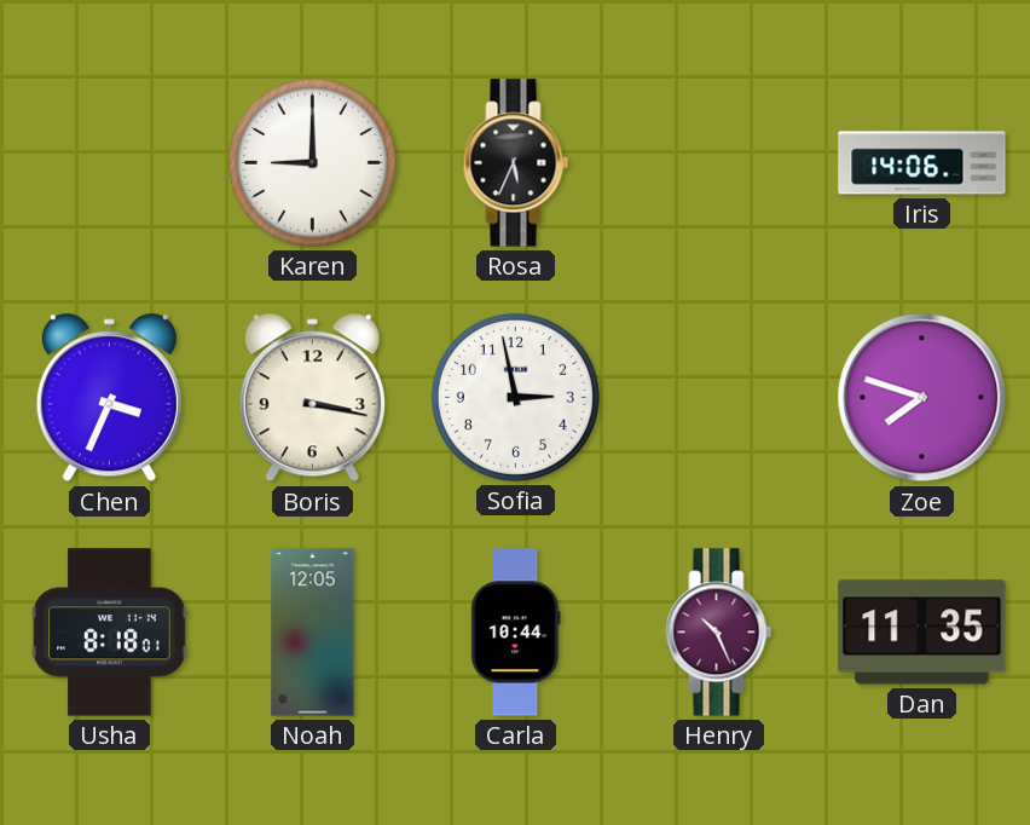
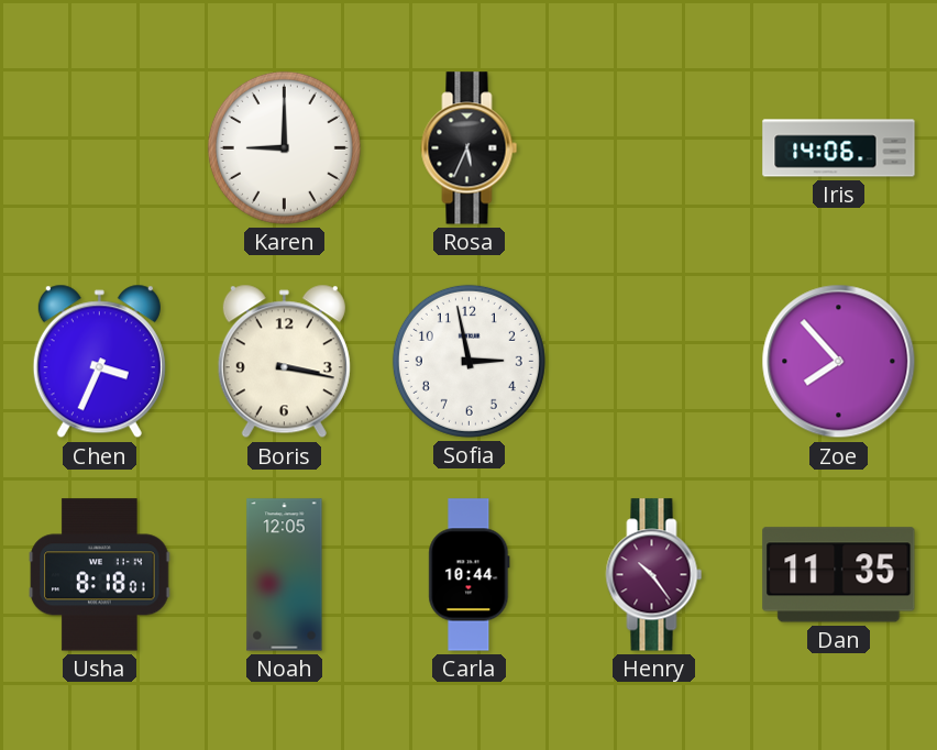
Zoe: 7:48 -> 7:53 (839, 362)
Henry: 10:26 -> 10:24 (654, 575)
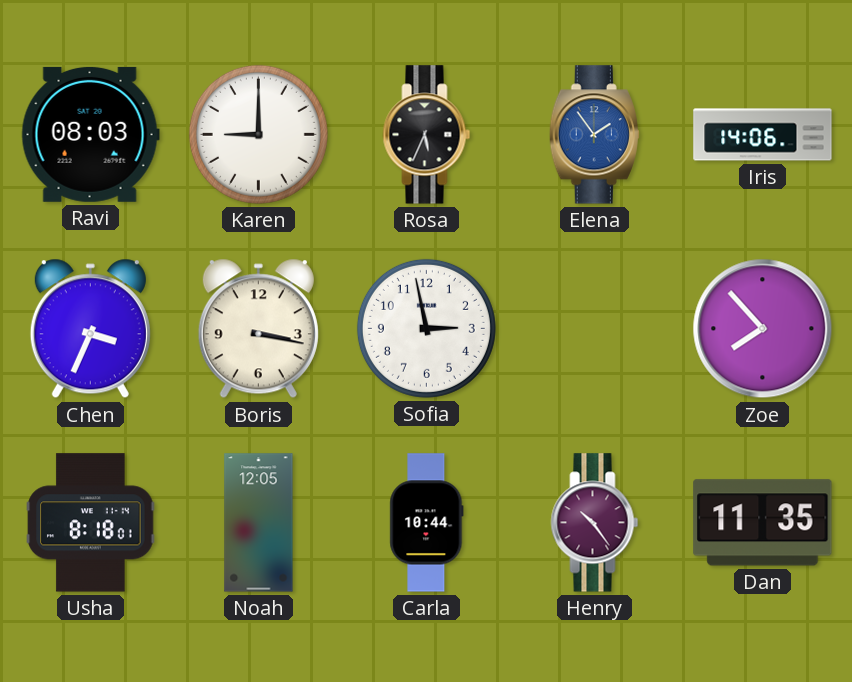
Ravi: none -> 08:03 (90, 134)
Elena: none -> 1:54 (594, 135)
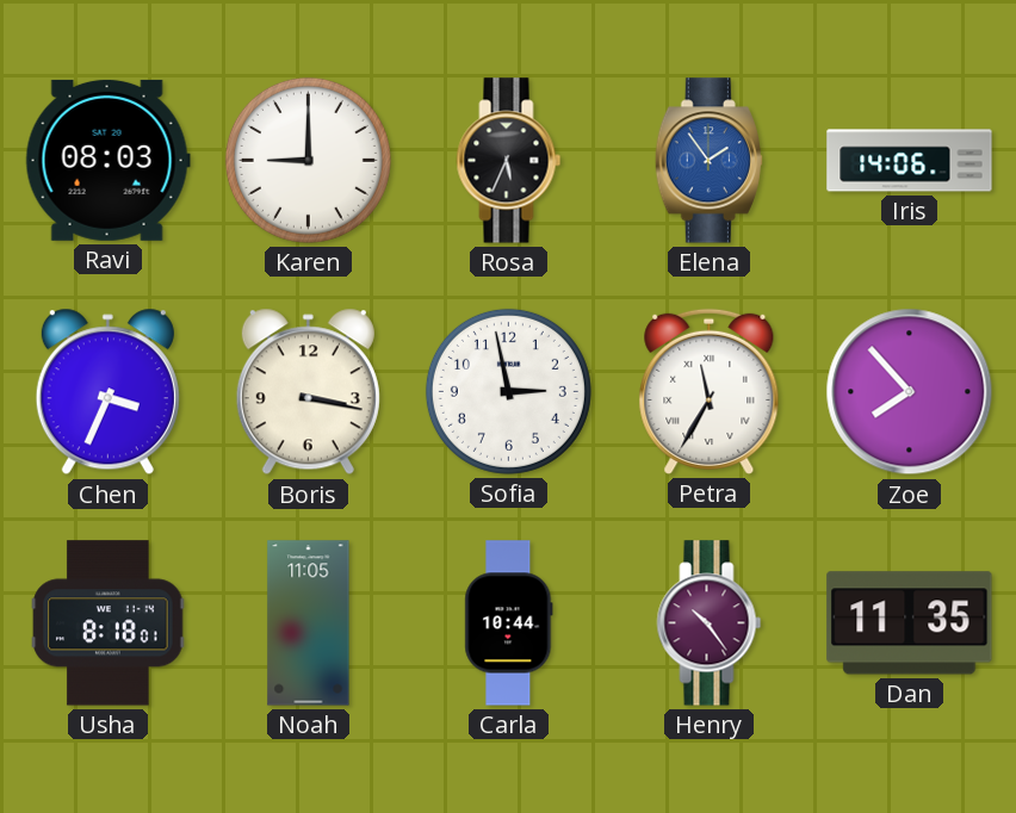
Petra: none -> 11:35 (710, 391)
Noah: 12:05 -> 11:05 (309, 623)
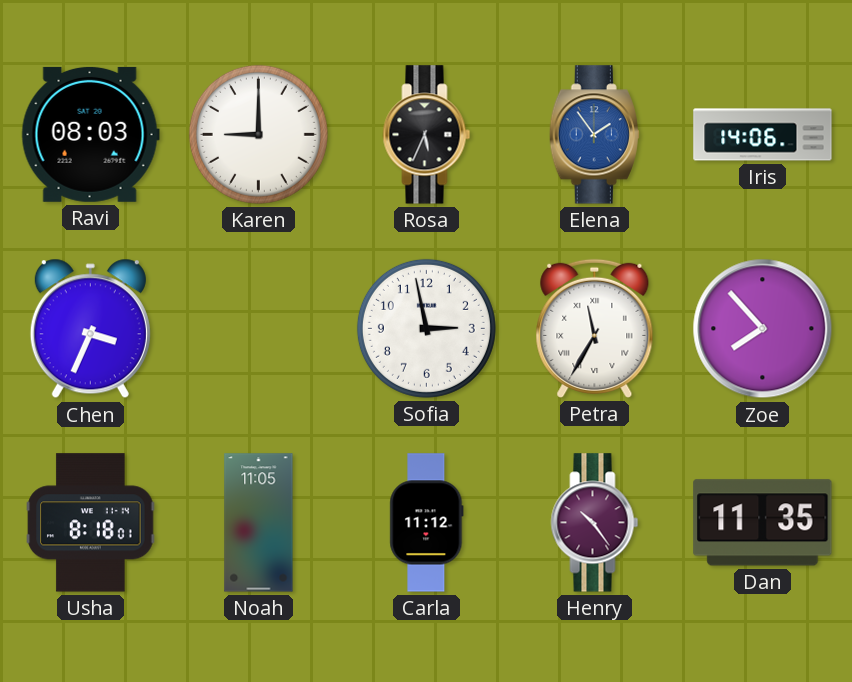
Boris: 3:17 -> none (308, 392)
Carla: 10:44 -> 11:12 (427, 523)
